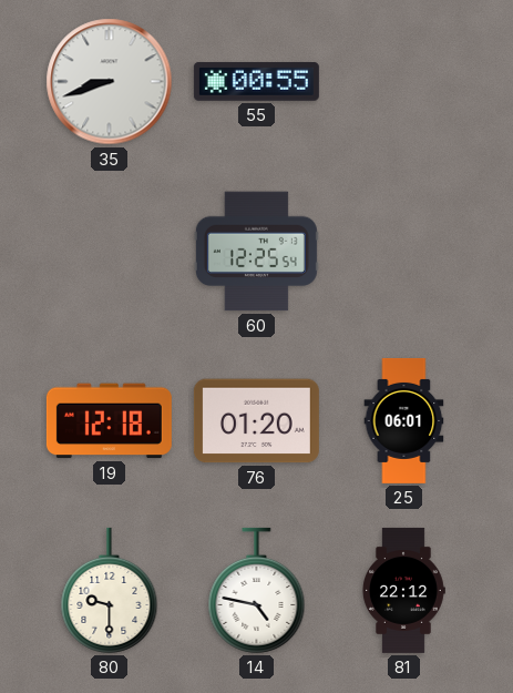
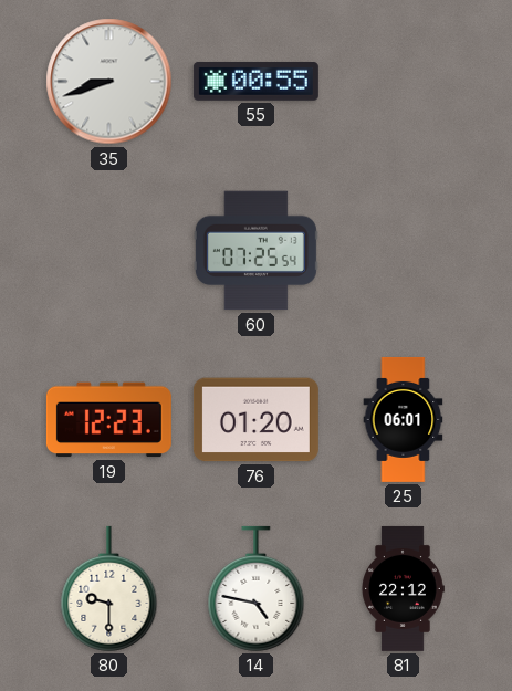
60: 12:25 -> 07:25 (255, 251)
19: 12:18 -> 12:23 (108, 420)
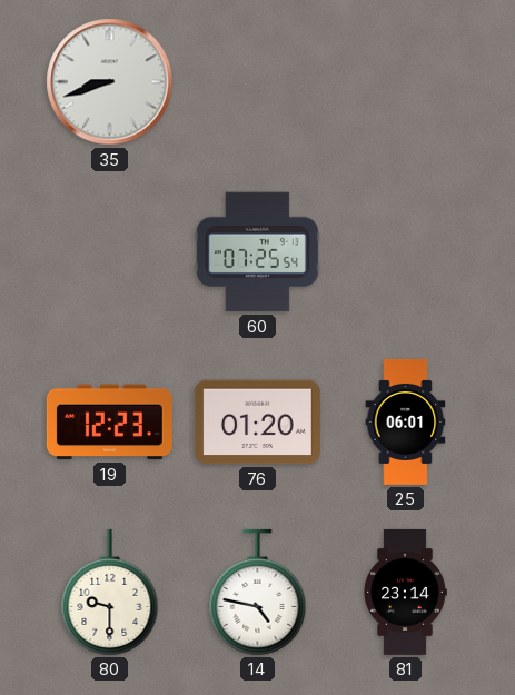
55: 00:55 -> none (255, 82)
81: 22:12 -> 23:14 (405, 592)
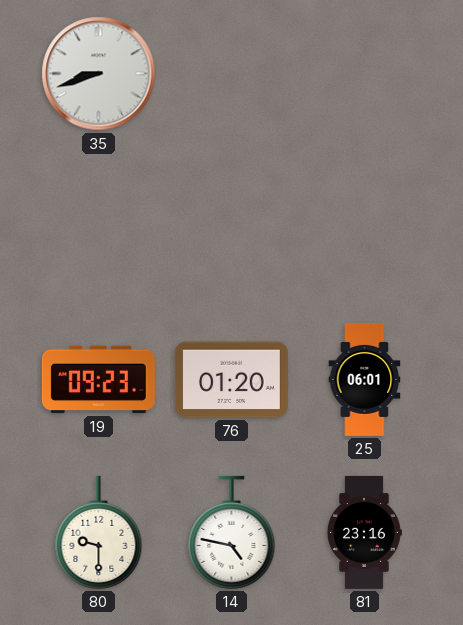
60: 07:25 -> none (257, 252)
19: 12:23 -> 09:23 (98, 380)
81: 23:14 -> 23:16 (364, 532)
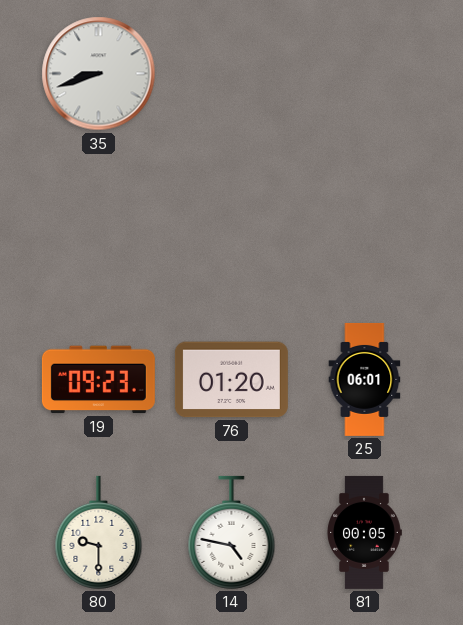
81: 23:16 -> 00:05 (364, 532)
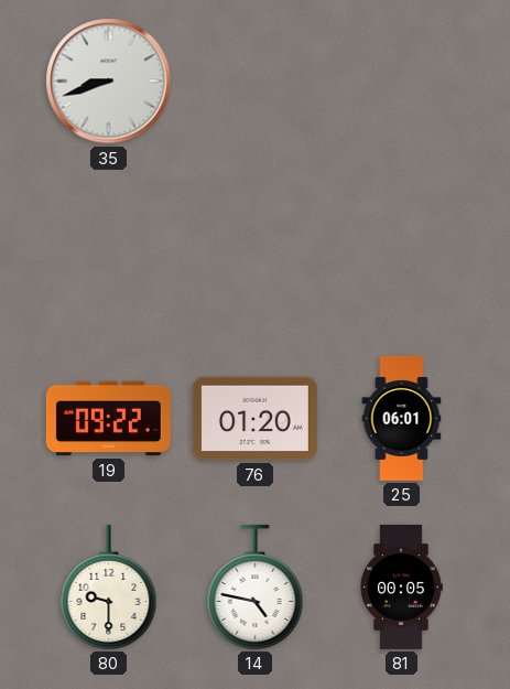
19: 09:23 -> 09:22 (108, 419)
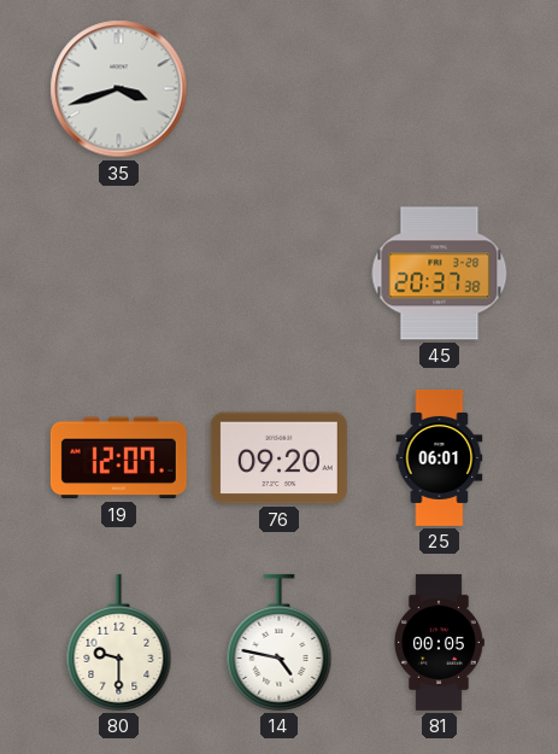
35: 8:42 -> 3:42 (119, 89)
45: none -> 20:37 (440, 274)
19: 09:22 -> 12:07 (118, 458)
76: 01:20 -> 09:20 (278, 458)
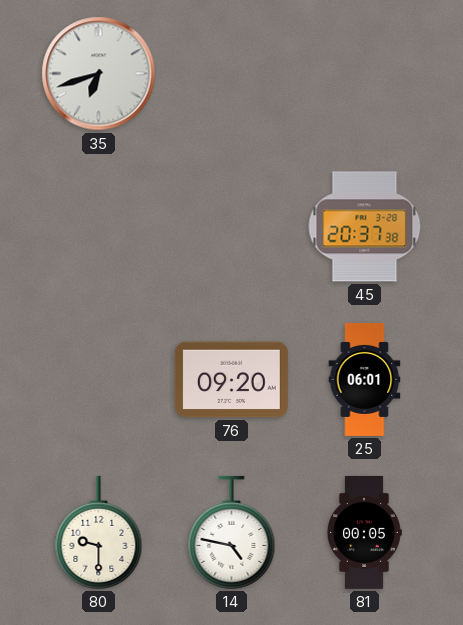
35: 3:42 -> 6:42 (99, 74)
19: 12:07 -> none (118, 458)
